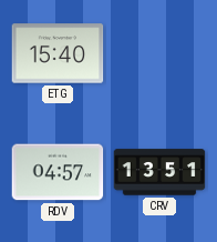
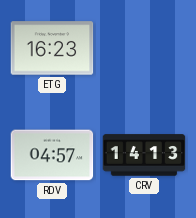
ETG: 15:40 -> 16:23 (52, 48)
CRV: 13:51 -> 14:13 (144, 155)
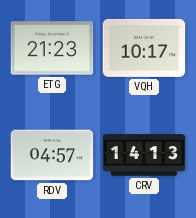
ETG: 16:23 -> 21:23 (52, 48)
VQH: none -> 10:17 (144, 48)
